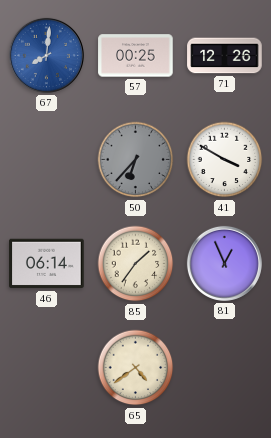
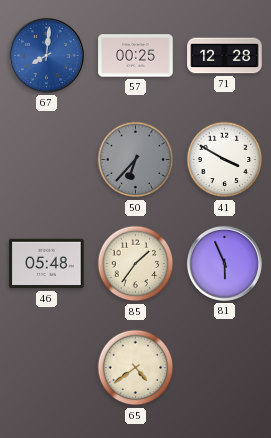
71: 12:26 -> 12:28 (225, 56)
46: 06:14 -> 05:48 (47, 264)
81: 12:56 -> 5:56 (224, 263)
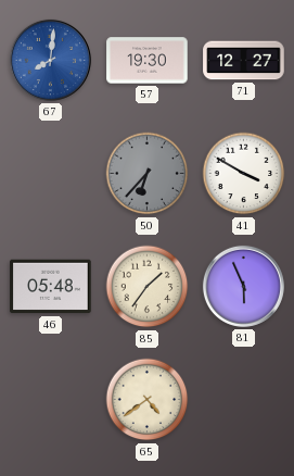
57: 00:25 -> 19:30 (148, 61)
71: 12:28 -> 12:27 (244, 61)
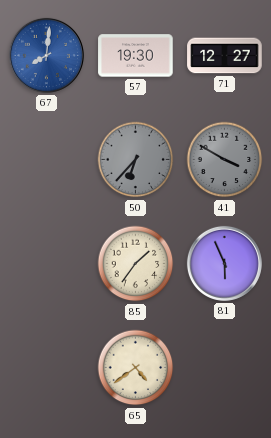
41 dial: white -> grey (225, 160)
46: 05:48 -> none (51, 287)
